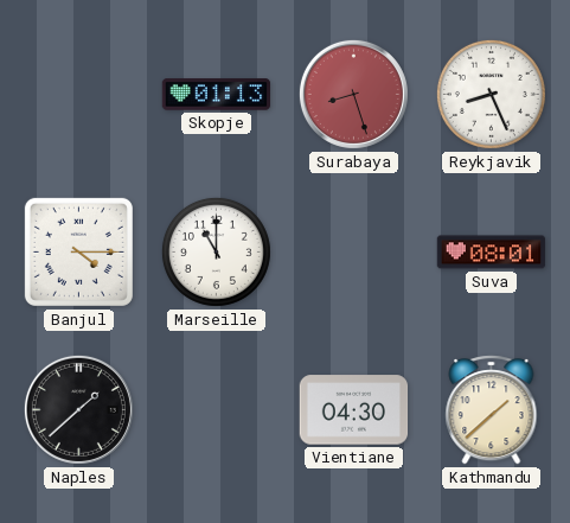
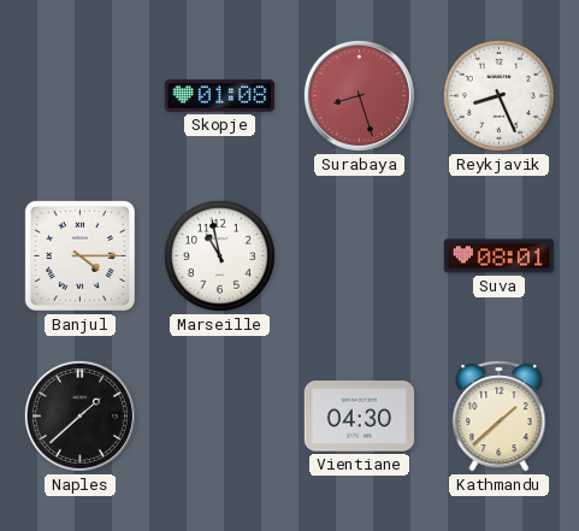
Skopje: 01:13 -> 01:08 (220, 96)
Marseille: 11:00 -> 10:58 (219, 255)
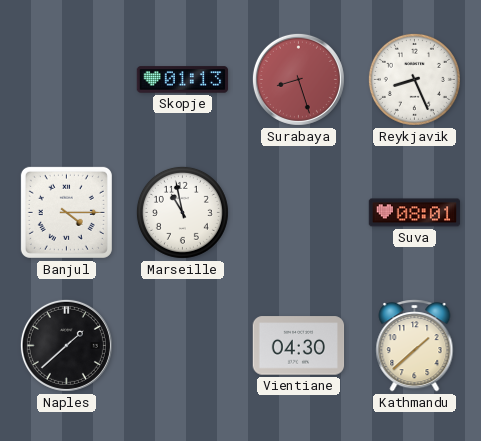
Skopje: 01:08 -> 01:13 (183, 80)
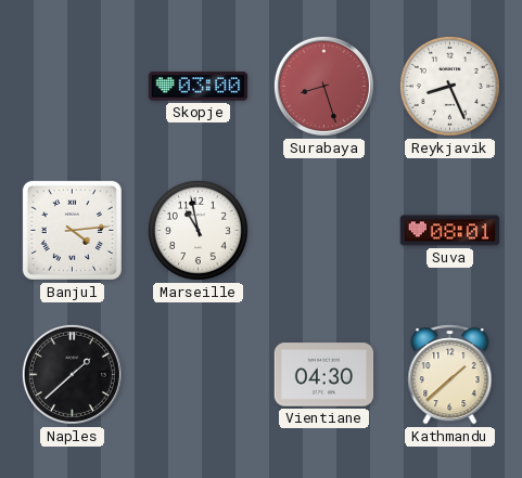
Skopje: 01:13 -> 03:00 (199, 87)
Banjul: 4:15 -> 4:14 (72, 230)
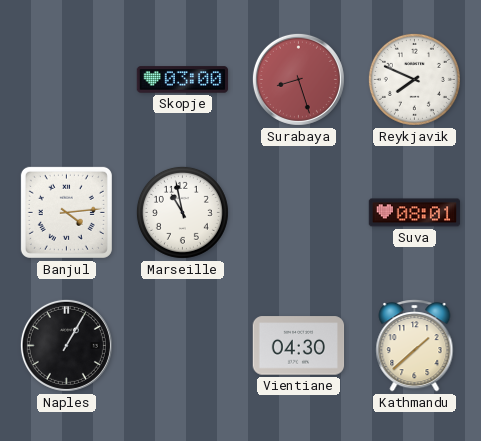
Reykjavik: 8:26 -> 7:49 (414, 79)
Naples: 1:38 -> 1:05 (66, 345)
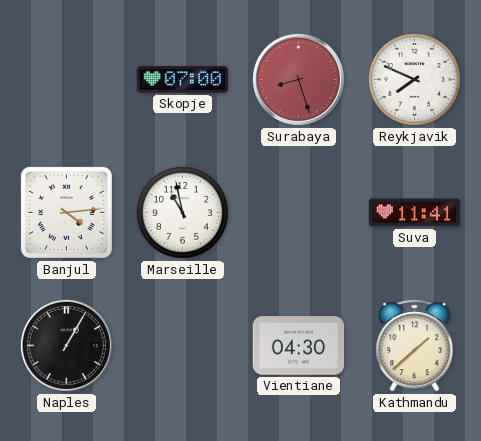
Skopje: 03:00 -> 07:00 (183, 80)
Suva: 08:01 -> 11:41 (415, 213)
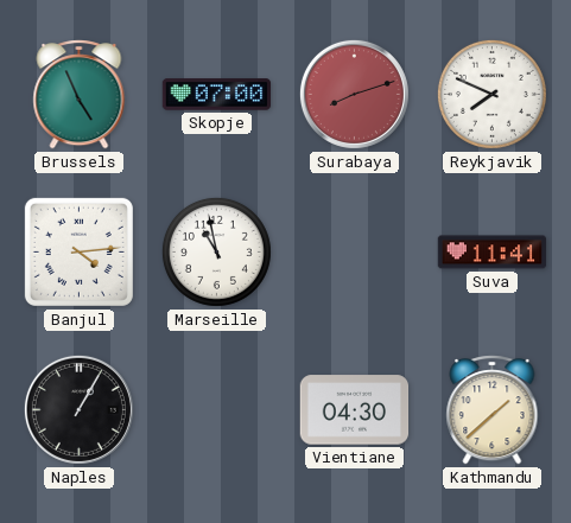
Brussels: none -> 4:56 (80, 95)
Surabaya: 8:27 -> 8:12 (354, 94)
